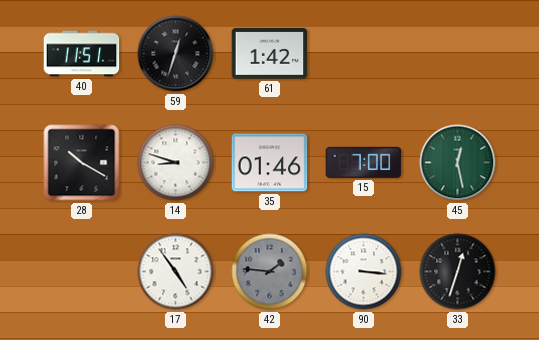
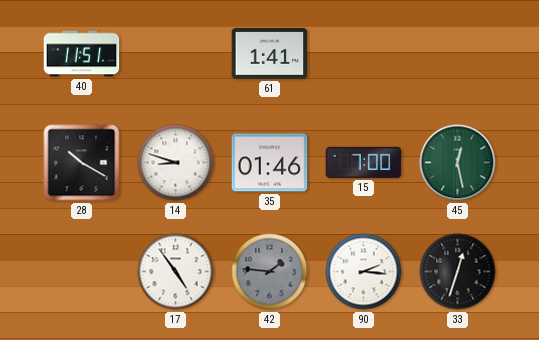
59: 12:33 -> none (176, 54)
61: 1:42 -> 1:41 (270, 54)
90: 3:16 -> 2:16 (364, 272)
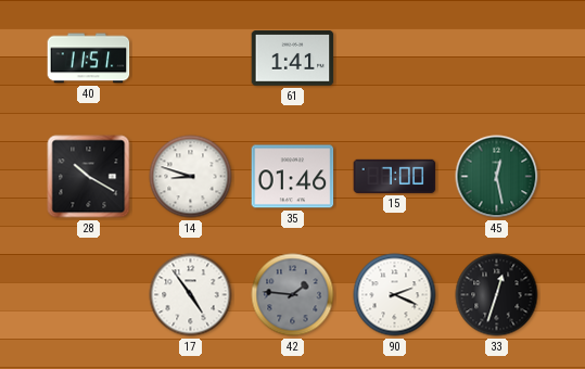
90: 2:16 -> 2:19 (395, 295)
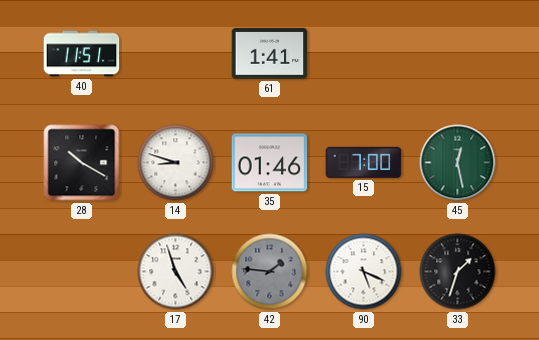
17: 4:54 -> 4:57 (176, 272)
90: 2:19 -> 5:19 (364, 272)
33: 12:33 -> 1:33 (458, 272)
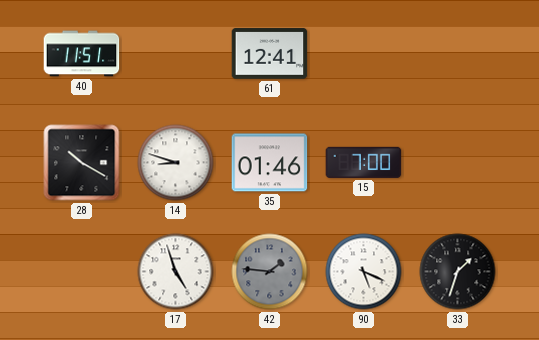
61: 1:41 -> 12:41 (270, 54)
45: 12:28 -> none (458, 163)
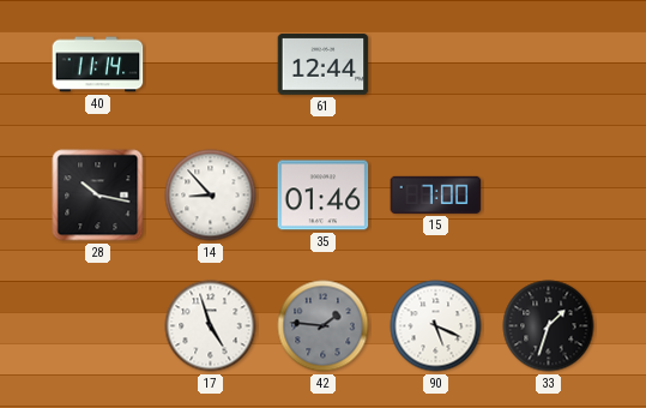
40: 11:51 -> 11:14 (98, 65)
61: 12:41 -> 12:44 (324, 65)
28: 10:20 -> 10:17 (98, 196)
14: 8:48 -> 8:53 (211, 196)
